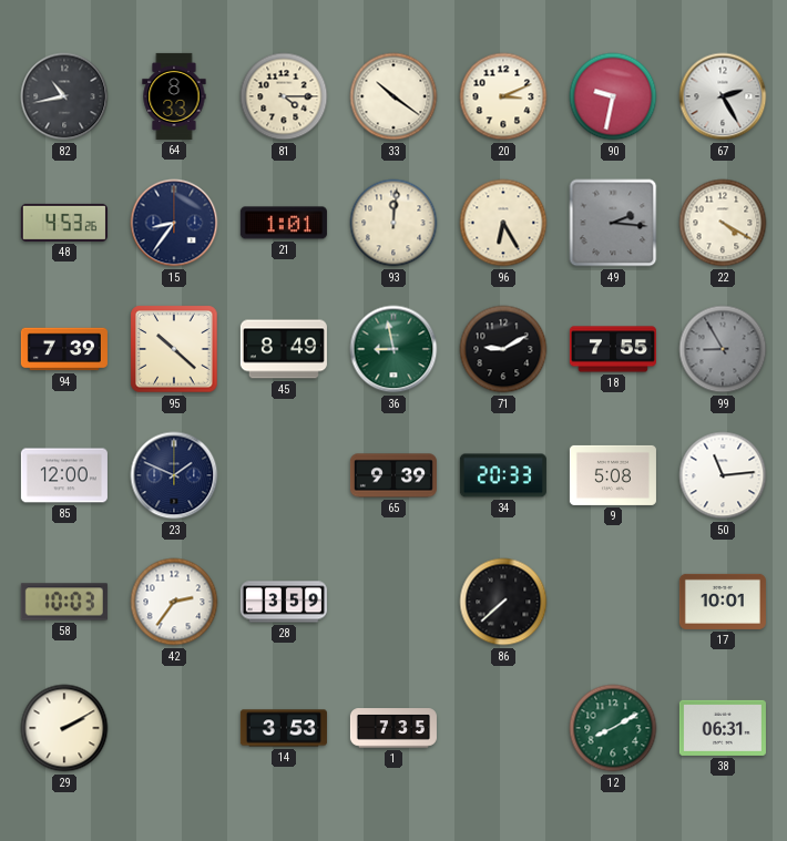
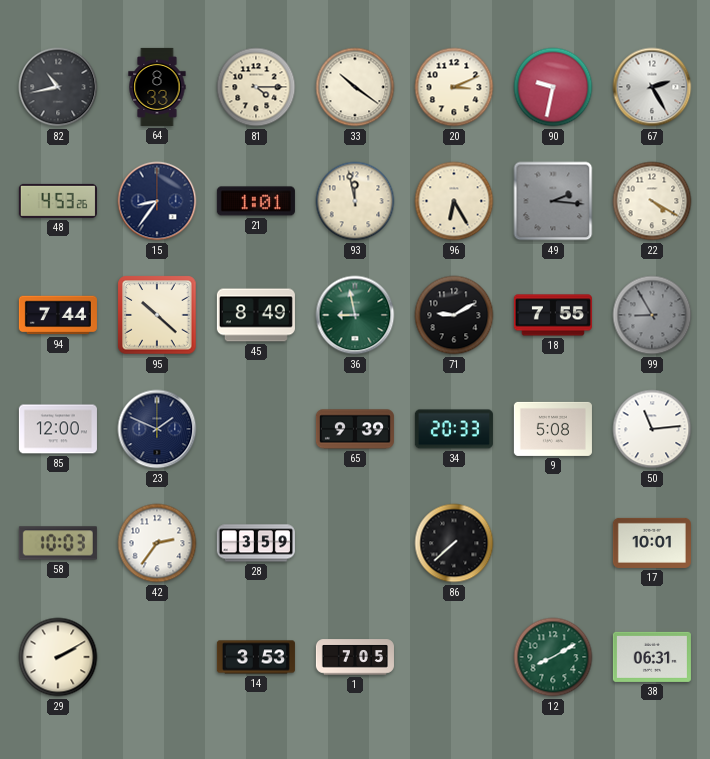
93: 12:01 -> 11:58 (355, 201)
94: 7:39 -> 7:44 (58, 315)
1: 7:35 -> 7:05 (355, 657)
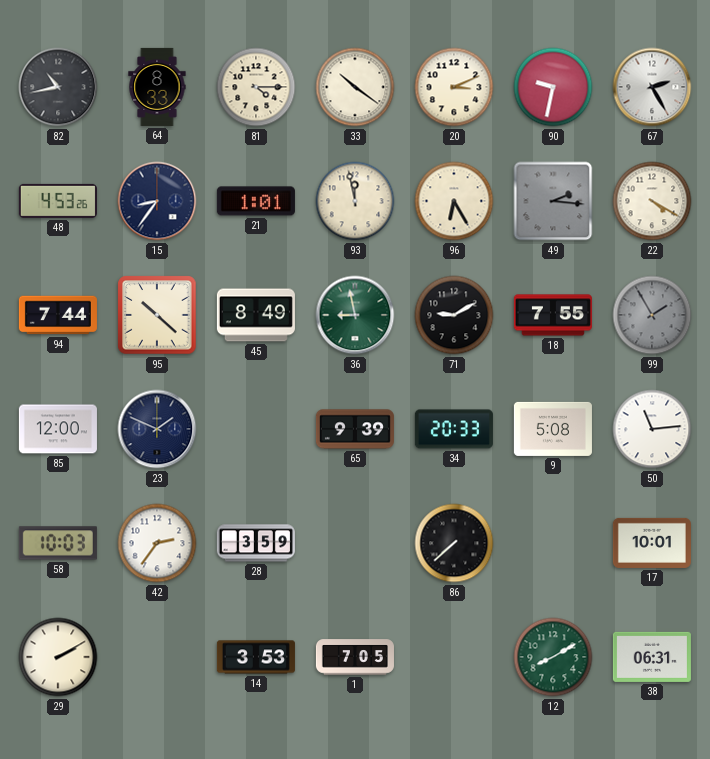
99: 8:55 -> 1:55 (652, 315)
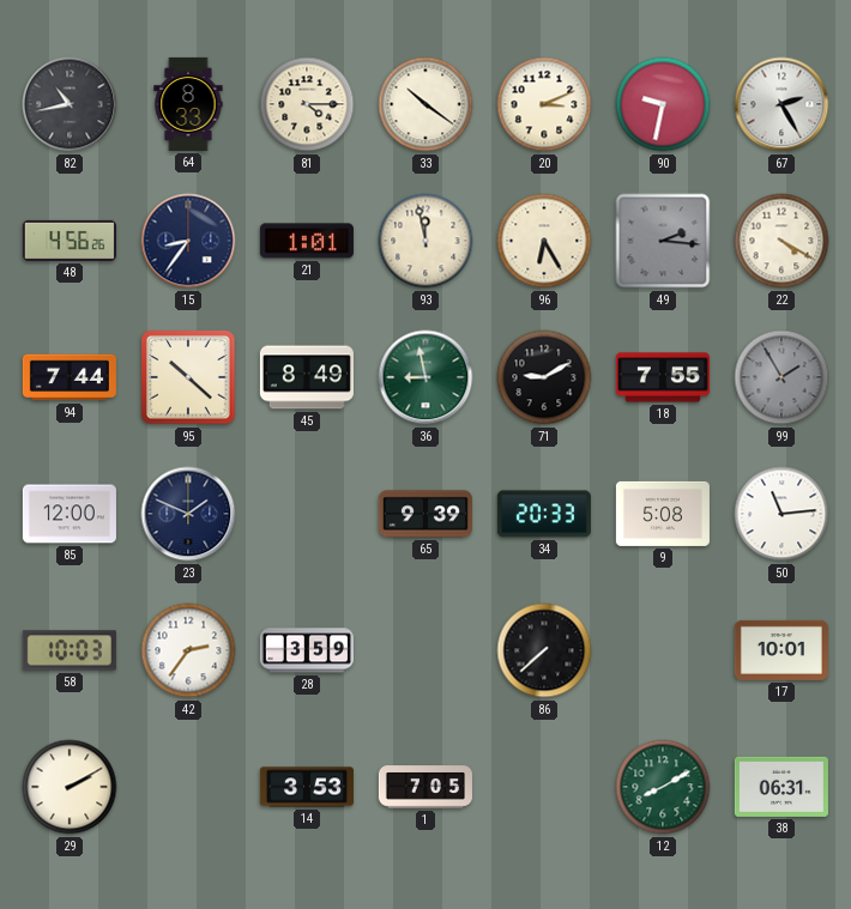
48: 4:53 -> 4:56 (70, 241)
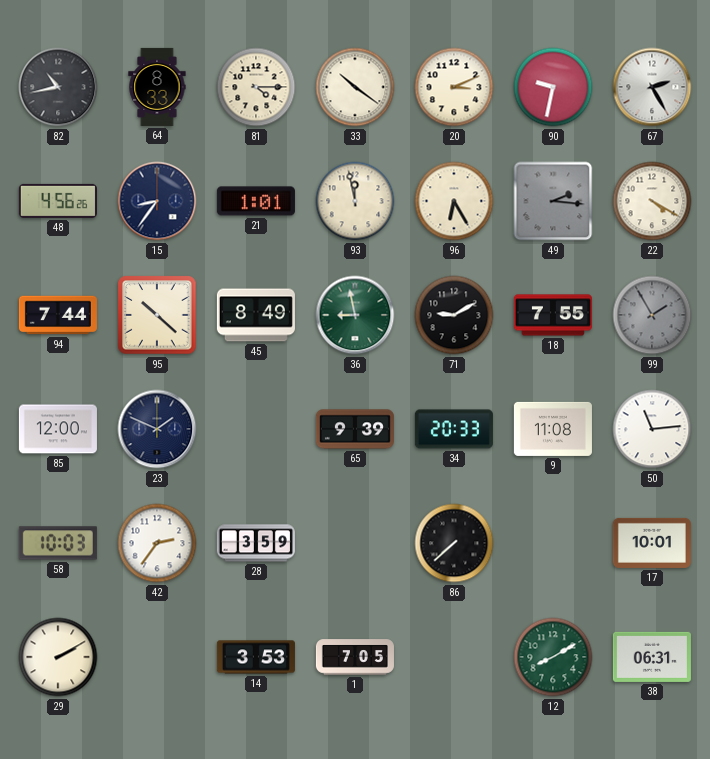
9: 5:08 -> 11:08 (553, 429)
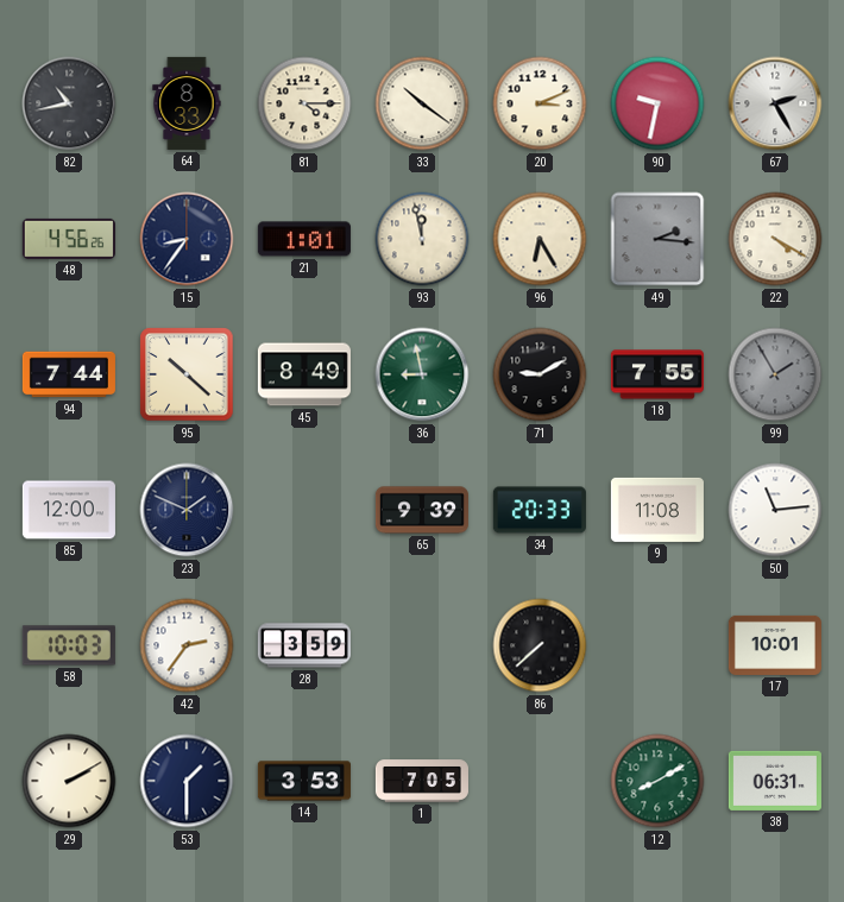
53: none -> 1:30 (187, 781)
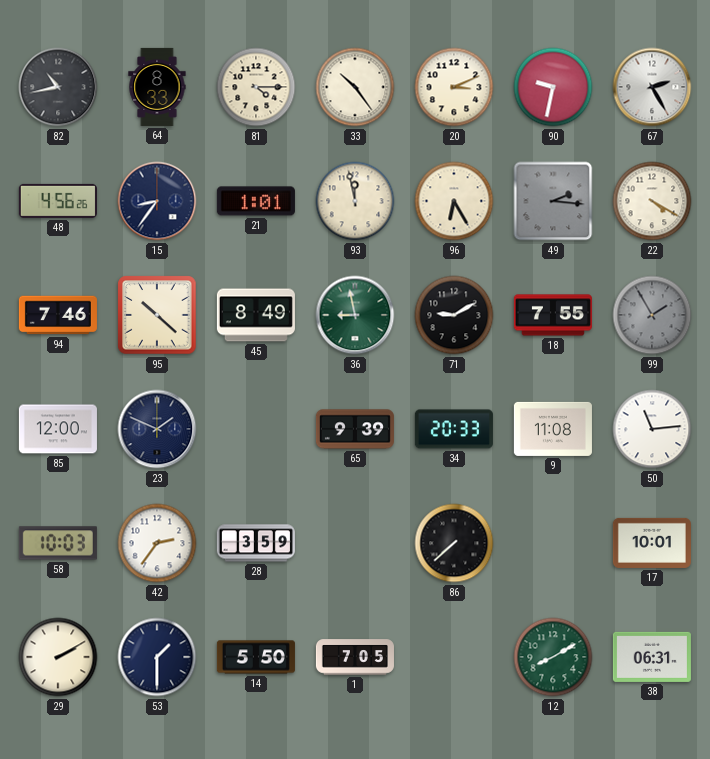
33: 10:21 -> 10:24 (355, 87)
94: 7:44 -> 7:46 (58, 315)
14: 3:53 -> 5:50 (256, 657)
